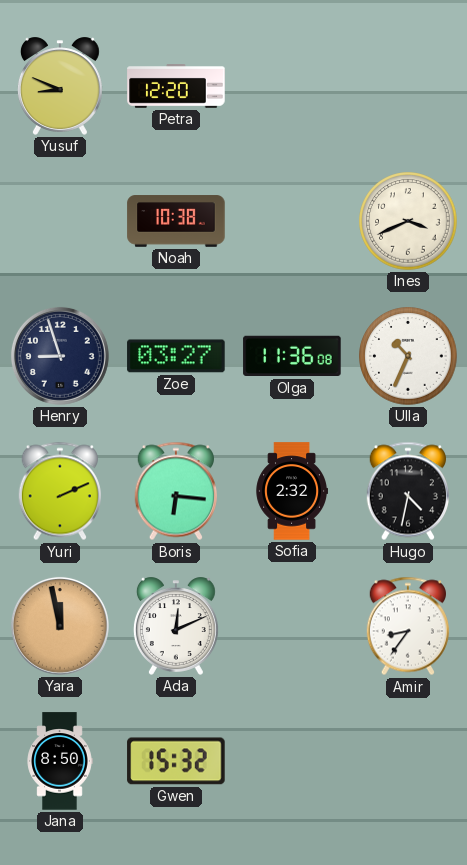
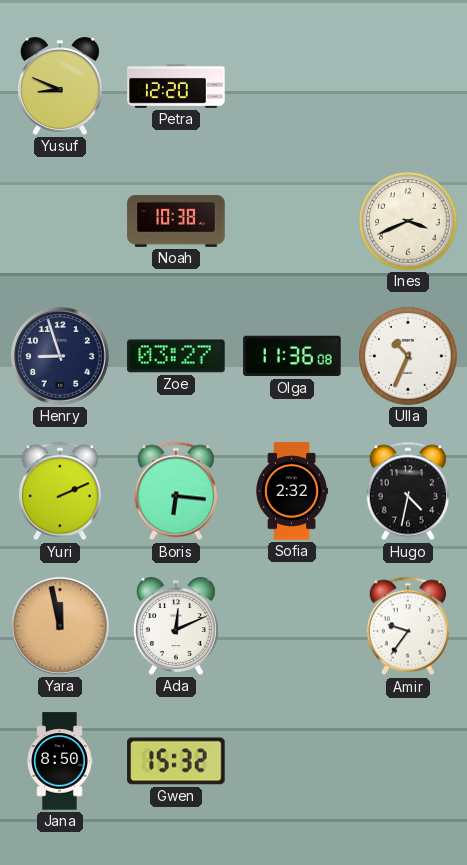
Amir: 8:36 -> 9:36 (407, 626)
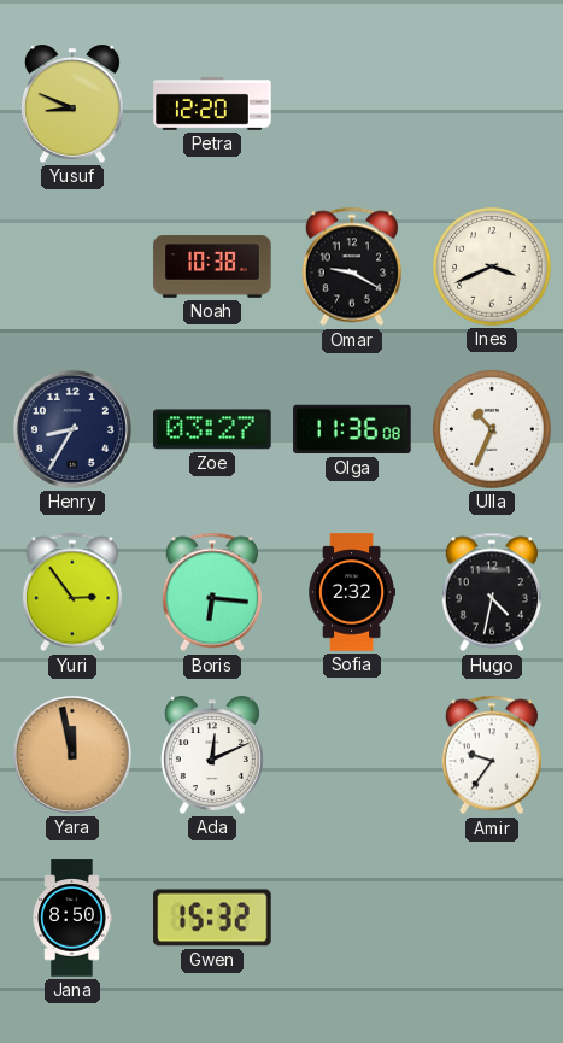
Omar: none -> 9:20 (351, 266)
Henry: 8:57 -> 8:35 (72, 429)
Yuri: 2:11 -> 2:54 (71, 592)
